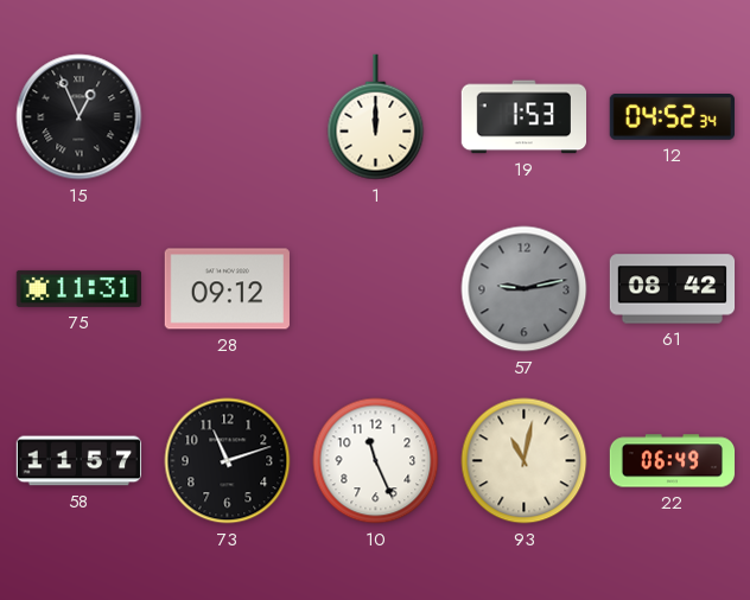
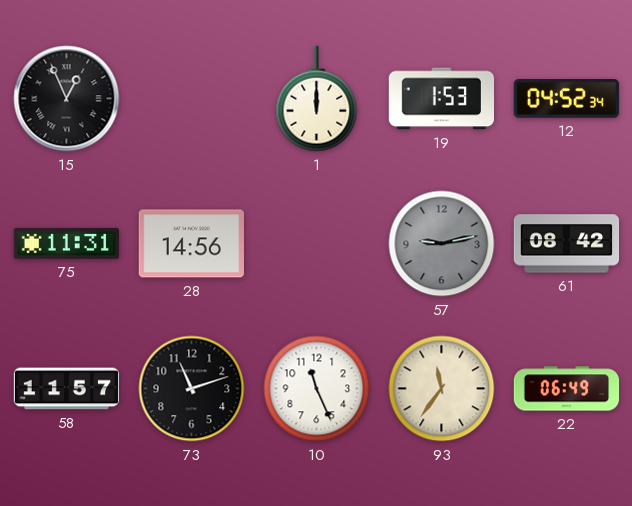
28: 09:12 -> 14:56 (191, 244)
93: 11:02 -> 11:36 (442, 389)
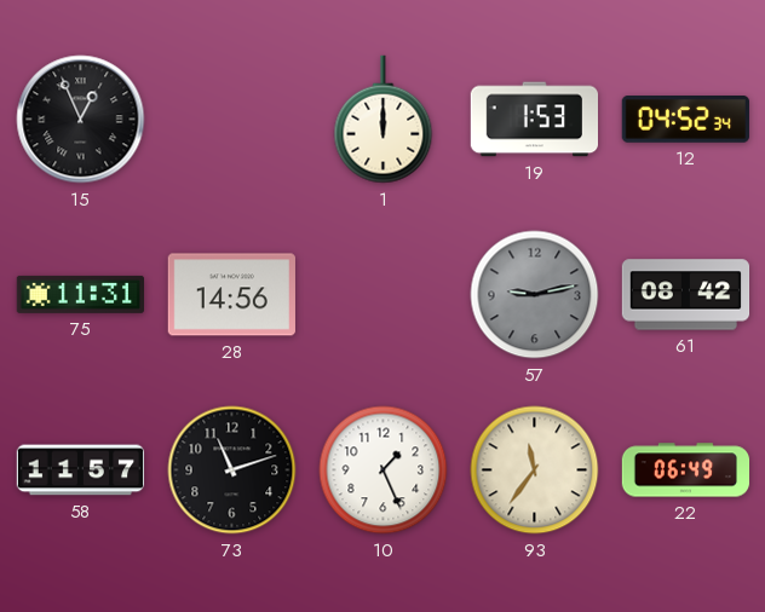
10: 11:26 -> 1:26 (384, 470)
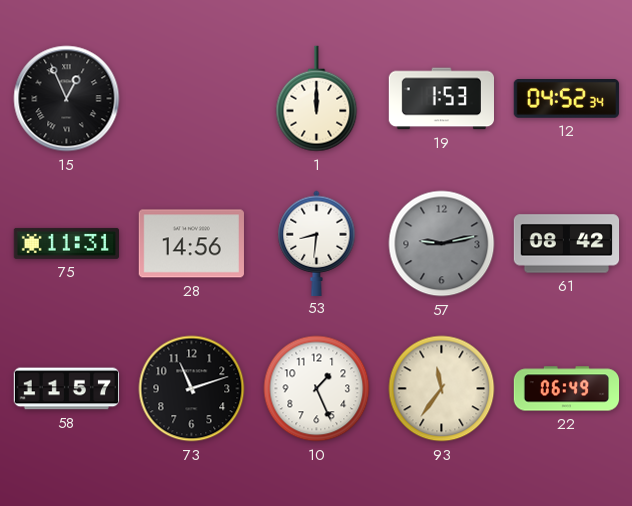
53: none -> 8:31 (317, 243)
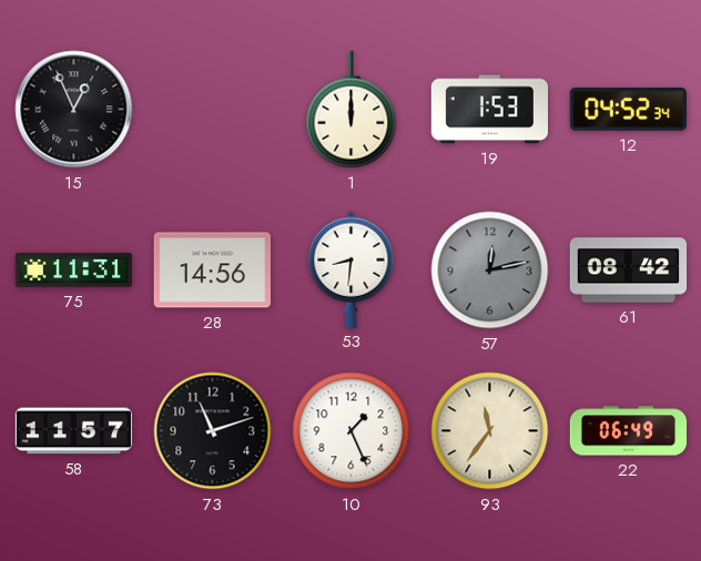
57: 9:13 -> 12:13 (490, 271)
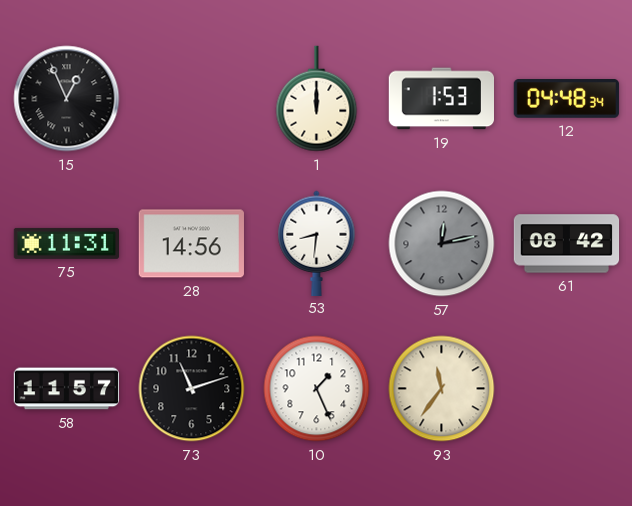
12: 04:52 -> 04:48 (566, 99)
22: 06:49 -> none (629, 431)
